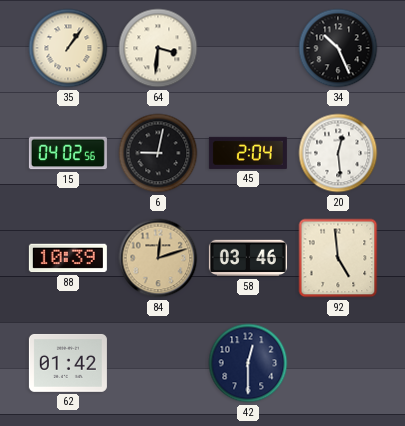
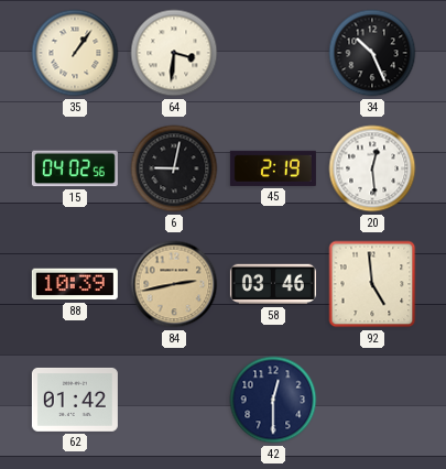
45: 2:04 -> 2:19 (273, 168)
84: 12:12 -> 2:43 (174, 284)
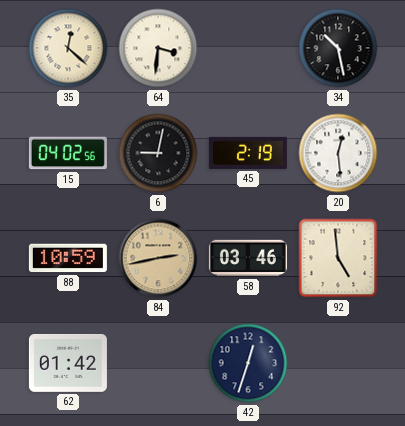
35: 1:06 -> 12:22 (68, 48)
34: 10:26 -> 10:28 (338, 48)
88: 10:39 -> 10:59 (68, 258)
42: 12:30 -> 12:33 (248, 363)
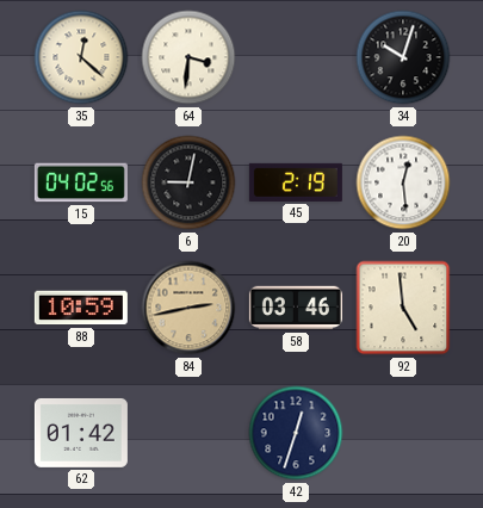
34: 10:28 -> 10:03 (403, 57)
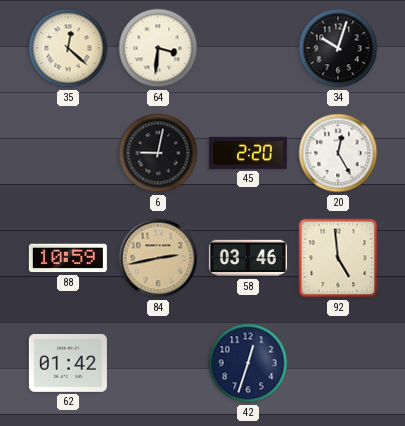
15: 04:02 -> none (81, 182)
45: 2:19 -> 2:20 (248, 153)
20: 12:29 -> 12:25 (338, 153)
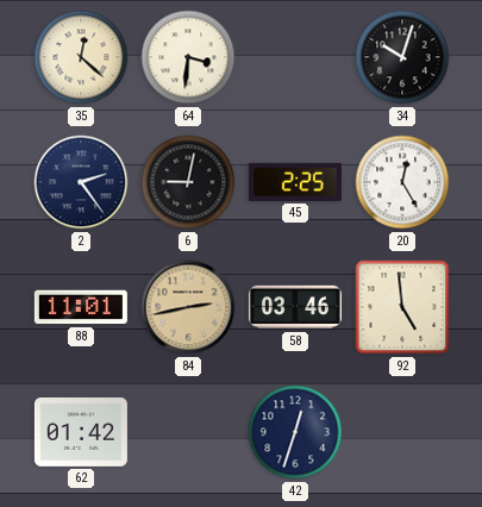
2: none -> 2:24 (81, 182)
45: 2:20 -> 2:25 (295, 182)
88: 10:59 -> 11:01 (81, 307)
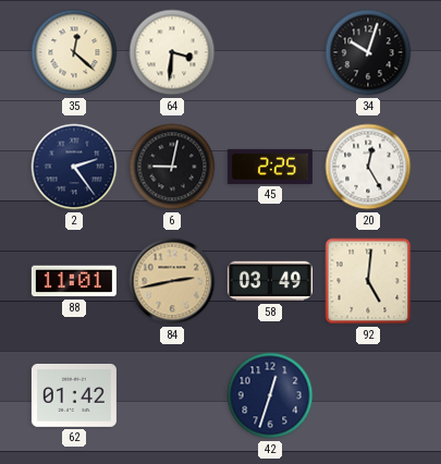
58: 03:46 -> 03:49 (270, 281)
92: 4:59 -> 5:01 (368, 281)
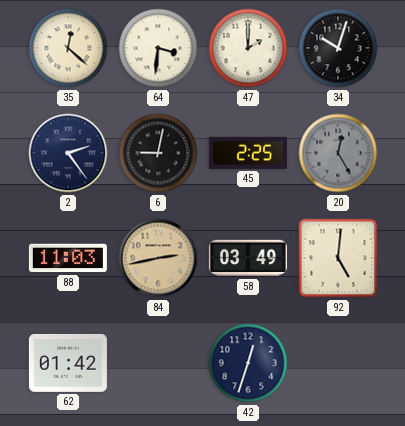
47: none -> 2:00 (248, 48)
20 dial: white -> grey (338, 153)
88: 11:01 -> 11:03 (68, 258)
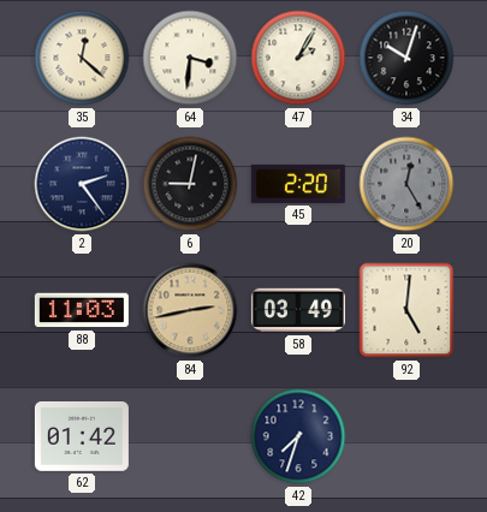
47: 2:00 -> 2:05 (298, 58)
45: 2:25 -> 2:20 (298, 184)
42: 12:33 -> 7:33 (298, 436)
